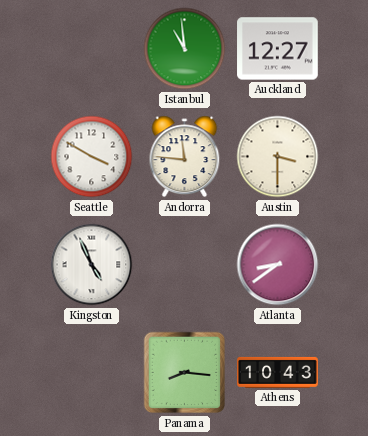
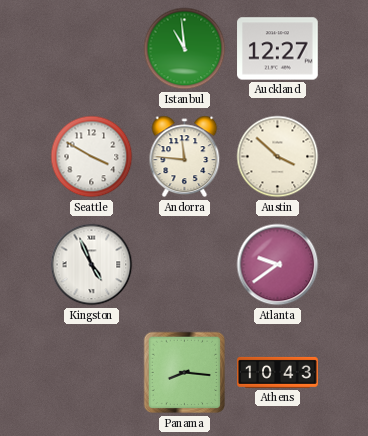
Austin: 3:30 -> 3:52 (278, 157)
Atlanta: 8:39 -> 9:39 (278, 265)
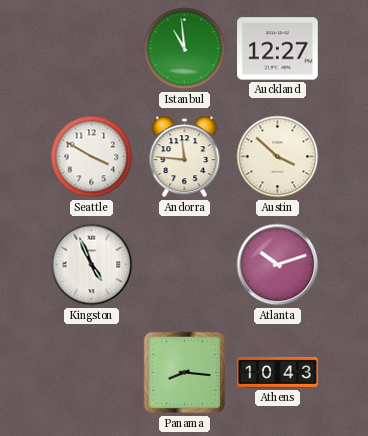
Atlanta: 9:39 -> 10:12 (278, 265)
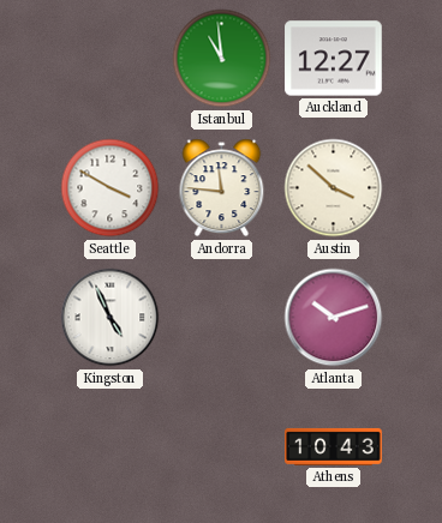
Panama: 8:16 -> none (185, 373)
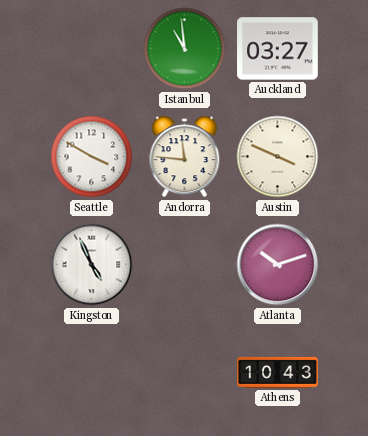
Auckland: 12:27 -> 03:27 (278, 49)
Austin: 3:52 -> 3:49 (278, 157)
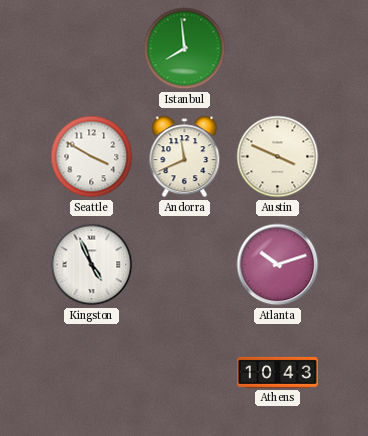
Istanbul: 10:59 -> 7:59 (185, 49)
Auckland: 03:27 -> none (278, 49)
Andorra: 11:46 -> 11:41 (185, 157)
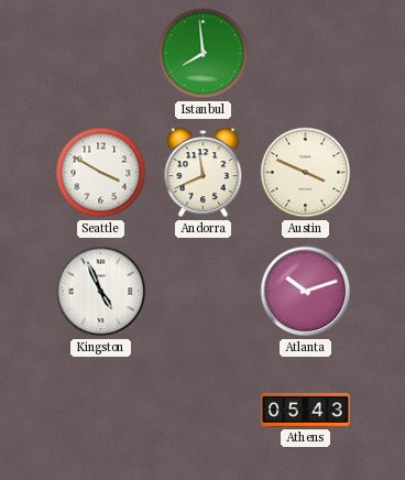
Athens: 10:43 -> 05:43 (306, 410)
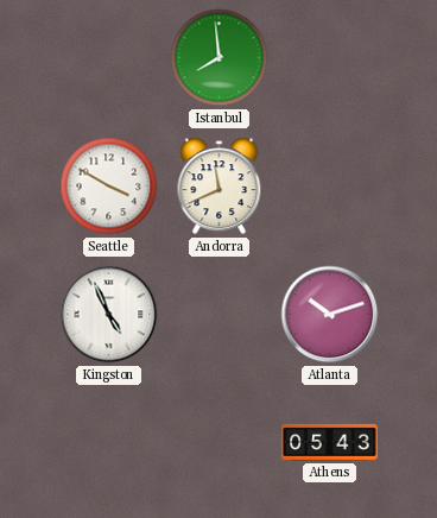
Austin: 3:49 -> none (306, 173)
